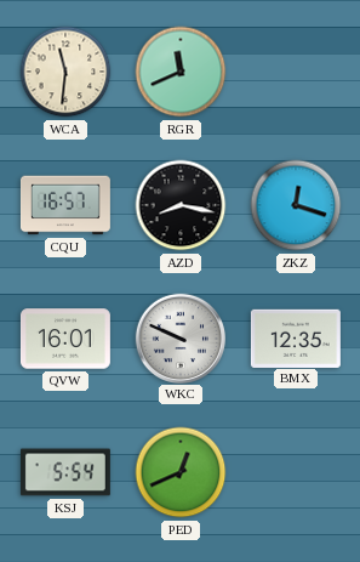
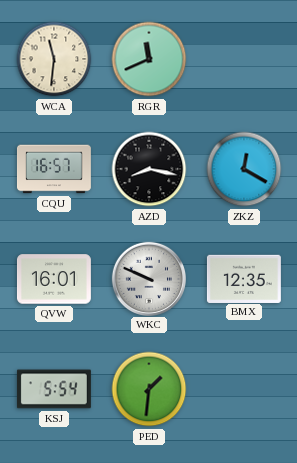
ZKZ: 12:18 -> 12:20 (244, 169)
PED: 12:41 -> 1:31 (149, 389)
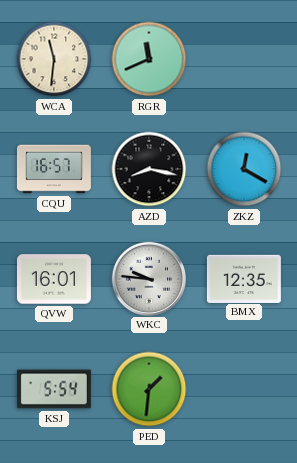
WKC: 9:49 -> 9:46 (148, 278)
